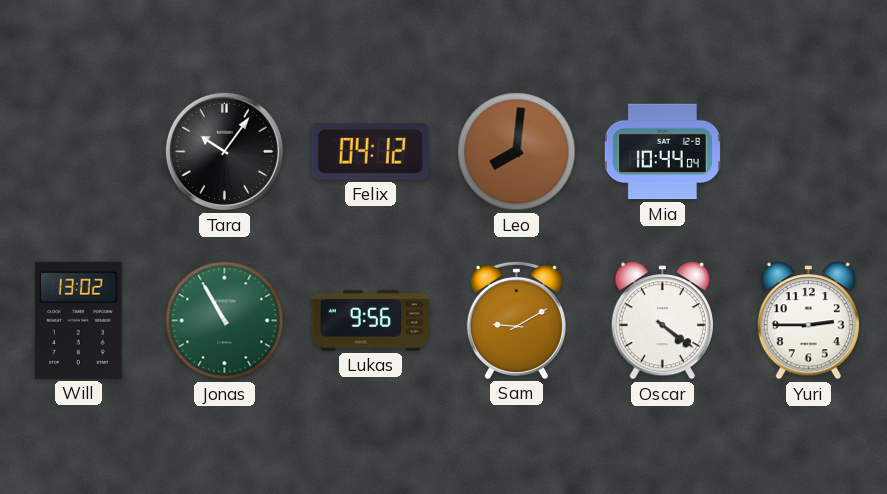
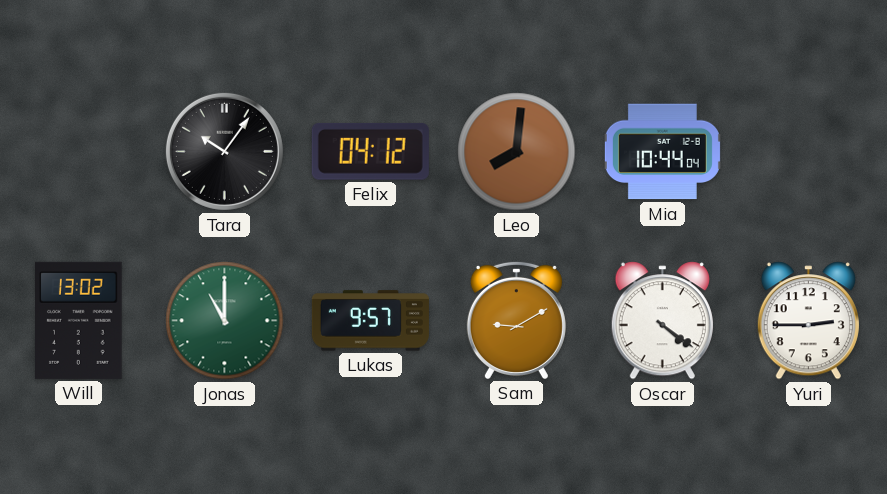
Jonas: 10:55 -> 11:00 (225, 321)
Lukas: 9:56 -> 9:57 (370, 321)
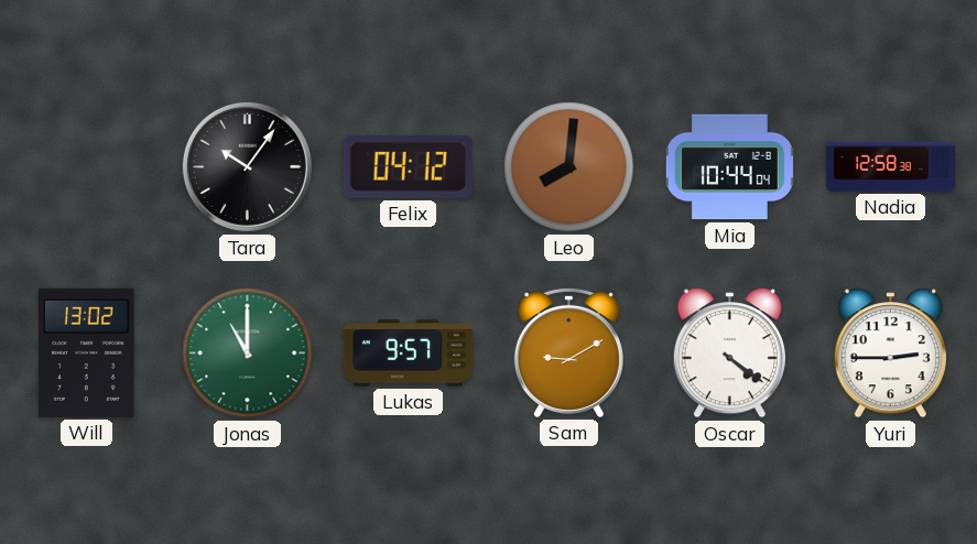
Nadia: none -> 12:58 (890, 166)
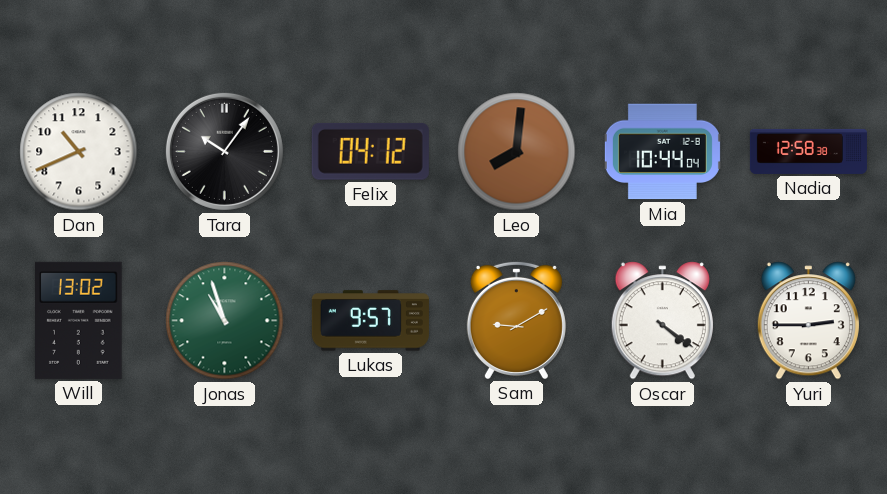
Dan: none -> 10:41 (79, 152)
Jonas: 11:00 -> 10:57 (225, 321)
